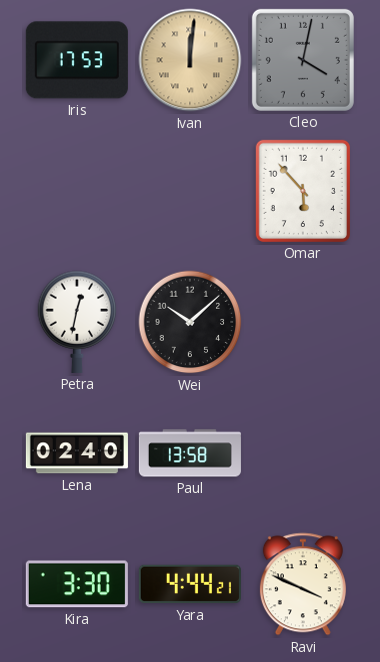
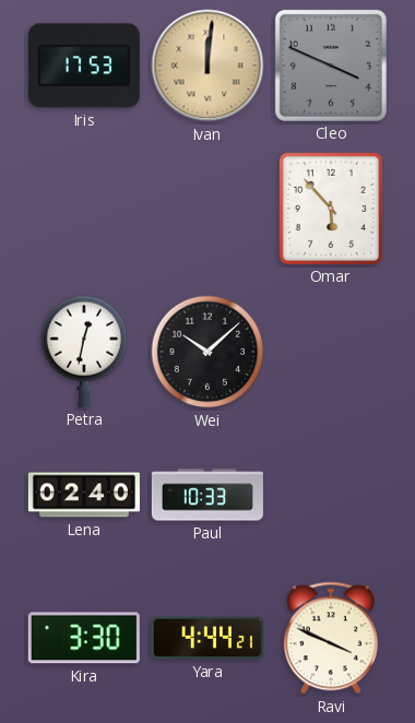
Cleo: 4:02 -> 3:49 (331, 66)
Paul: 13:58 -> 10:33 (207, 495)
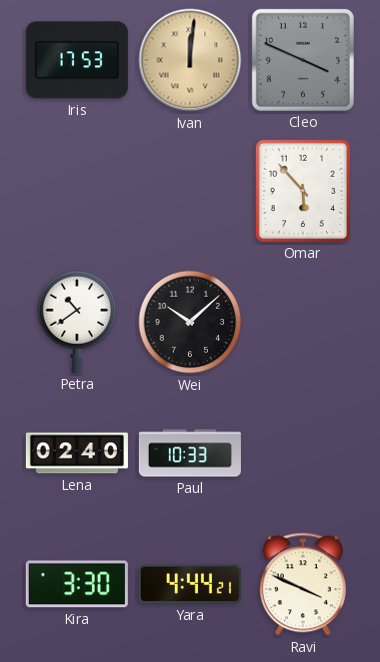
Petra: 12:32 -> 10:39 (77, 322)
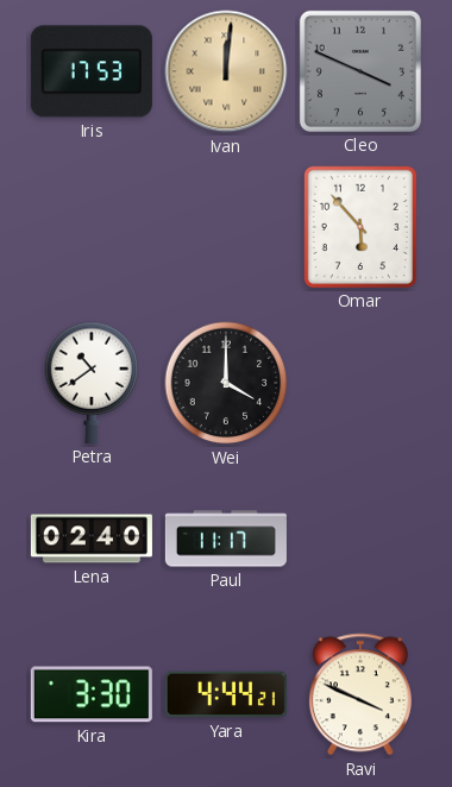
Wei: 10:08 -> 4:00 (226, 383)
Paul: 10:33 -> 11:17 (226, 539)
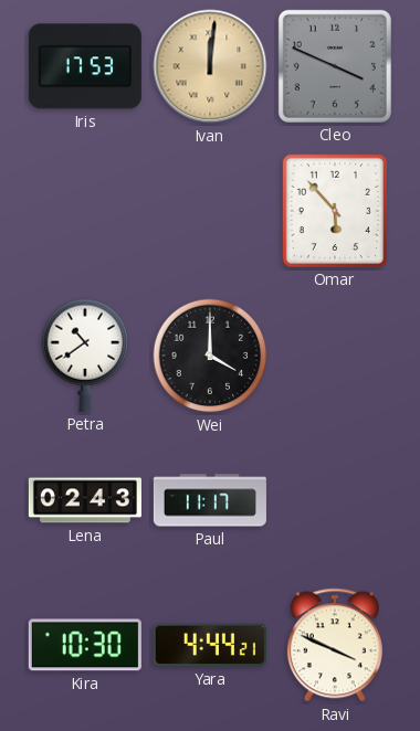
Lena: 02:40 -> 02:43 (85, 500)
Kira: 3:30 -> 10:30 (85, 645)
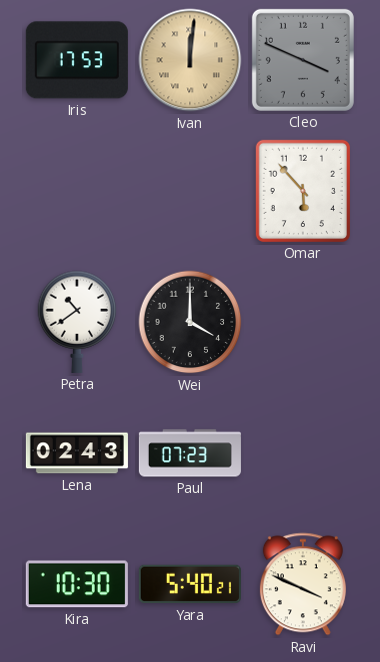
Paul: 11:17 -> 07:23 (190, 453)
Yara: 4:44 -> 5:40 (190, 584)
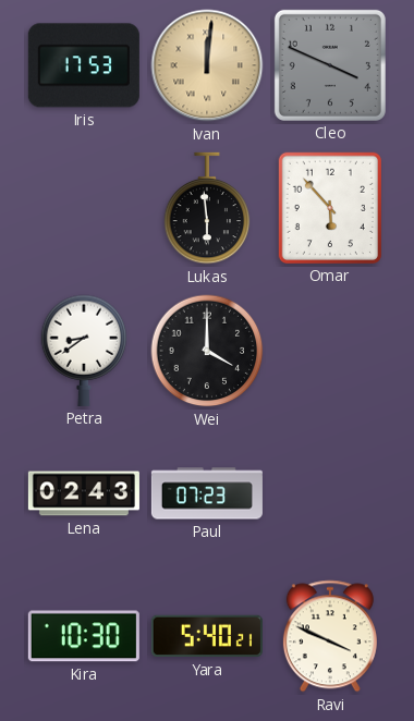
Lukas: none -> 5:59 (207, 208)
Petra: 10:39 -> 8:39 (84, 351)
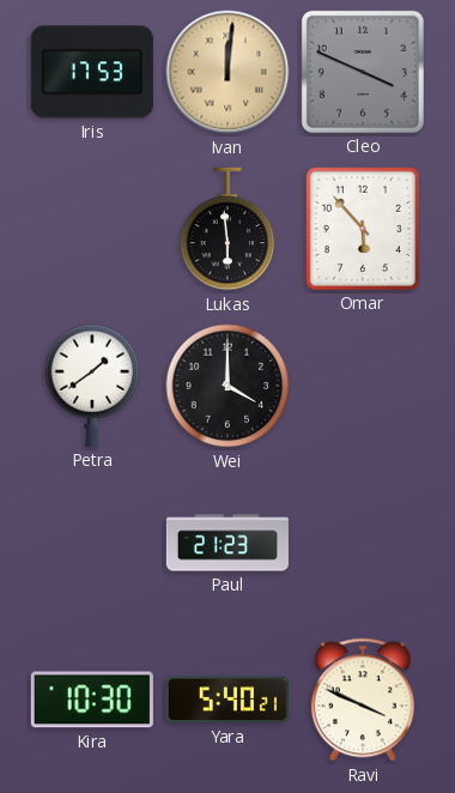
Petra: 8:39 -> 1:39 (92, 386)
Lena: 02:43 -> none (84, 493)
Paul: 07:23 -> 21:23 (227, 543)
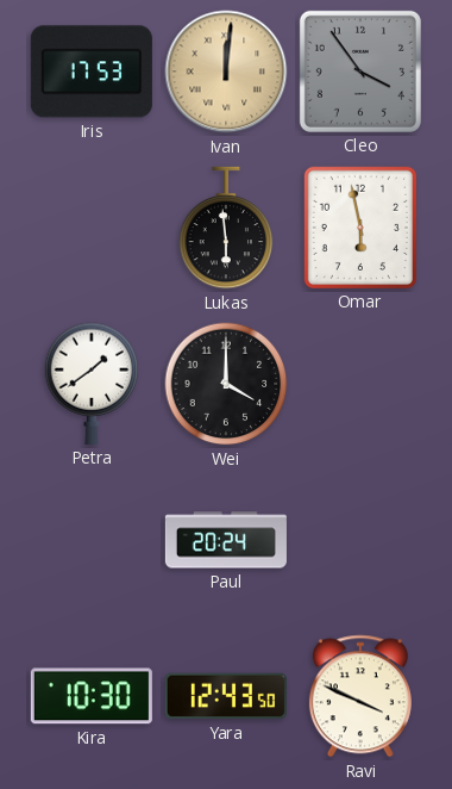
Cleo: 3:49 -> 3:54 (360, 72)
Omar: 5:53 -> 5:58 (360, 228)
Paul: 21:23 -> 20:24 (226, 540)
Yara: 5:40 -> 12:43 (226, 696)
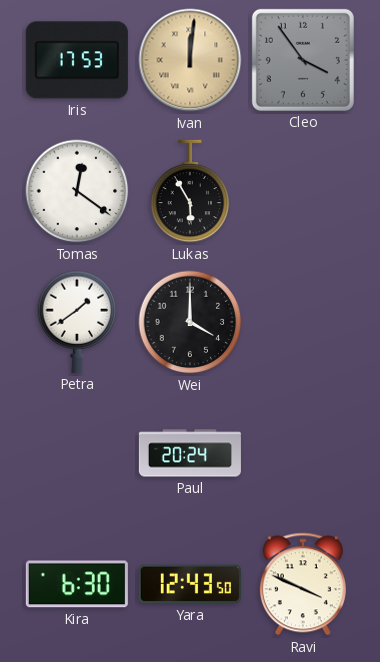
Tomas: none -> 12:21 (77, 191)
Lukas: 5:59 -> 5:55 (190, 191)
Omar: 5:58 -> none (360, 228)
Kira: 10:30 -> 6:30 (77, 584)
